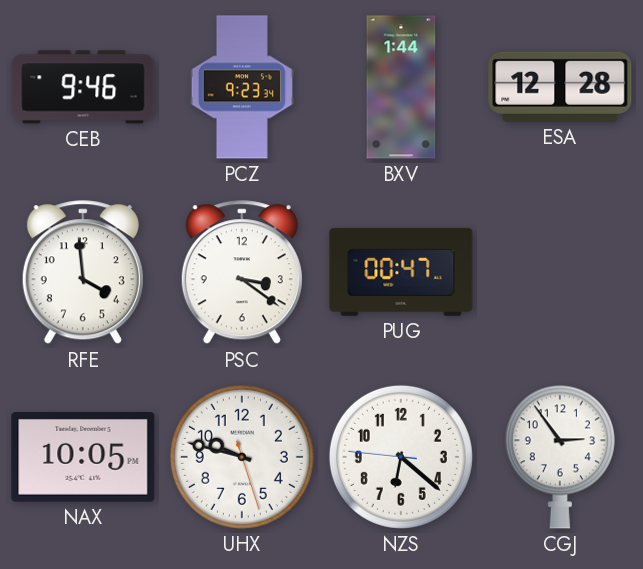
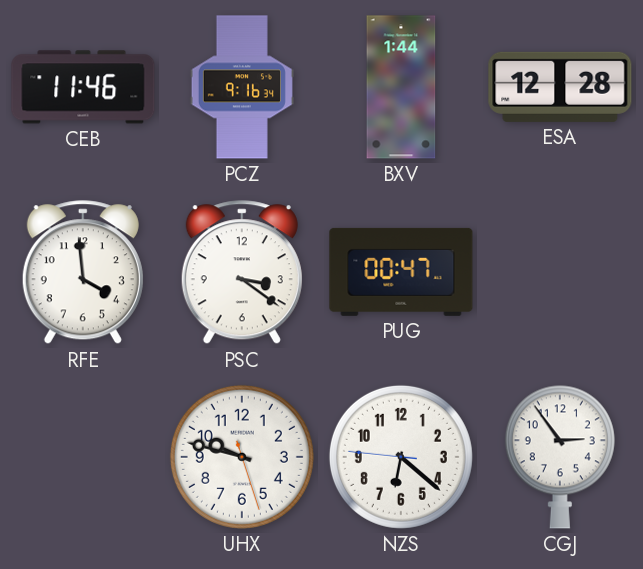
CEB: 9:46 -> 11:46 (83, 87)
PCZ: 9:23 -> 9:16 (242, 87)
NAX: 10:05 -> none (83, 458)
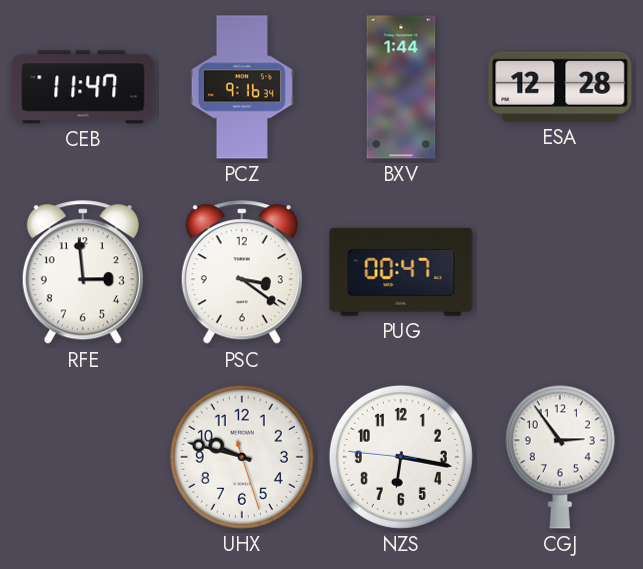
CEB: 11:46 -> 11:47 (83, 87)
RFE: 3:59 -> 2:59 (83, 273)
NZS: 6:21 -> 6:16 (401, 457)
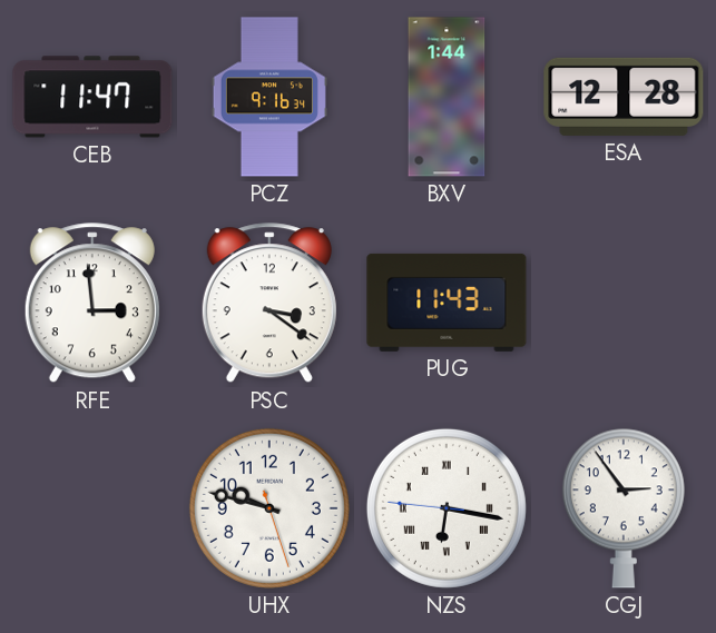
PUG: 00:47 -> 11:43 (447, 303)
NZS numerals: Arabic -> Roman (447, 508)
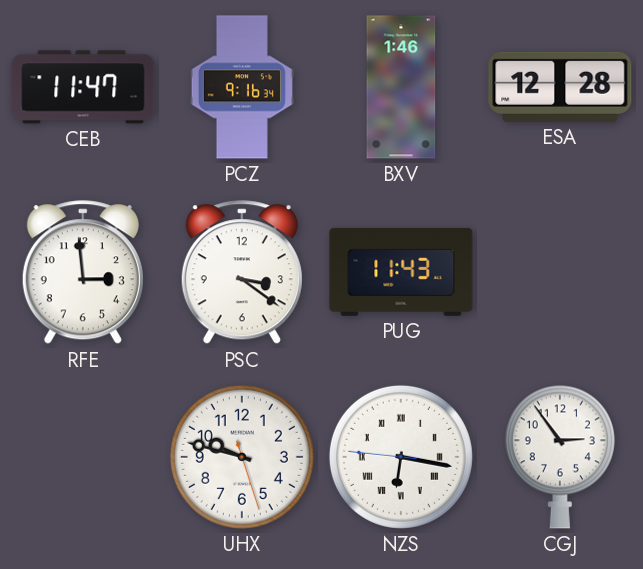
BXV: 1:44 -> 1:46 (401, 87)
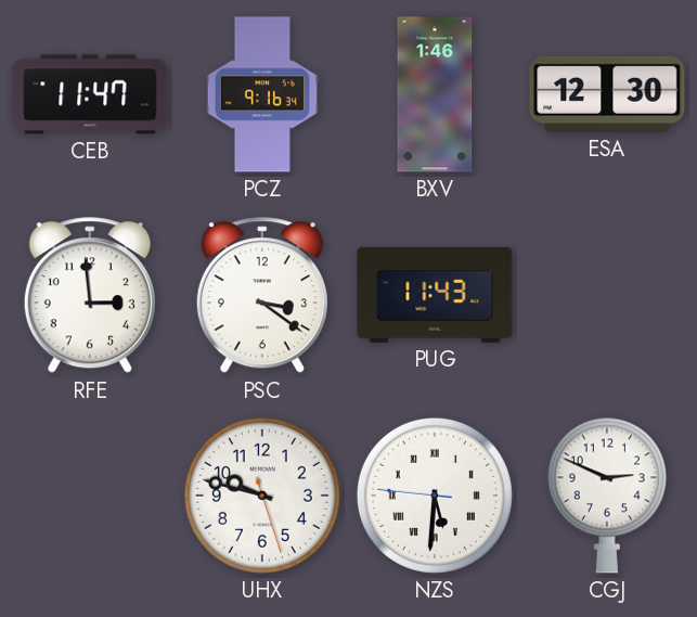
ESA: 12:28 -> 12:30 (607, 94)
NZS: 6:16 -> 5:30 (435, 496)
CGJ: 2:54 -> 2:49 (607, 496)
